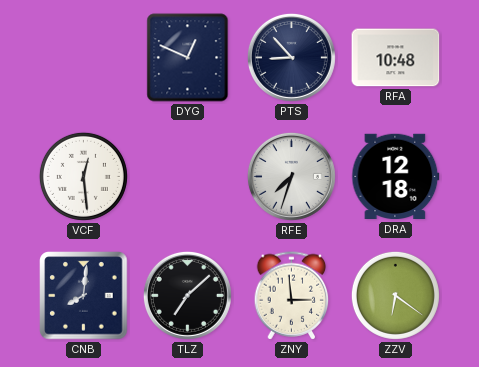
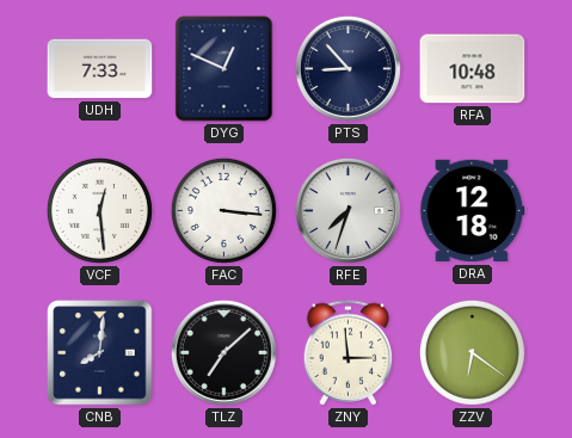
UDH: none -> 7:33 (100, 69)
FAC: none -> 3:16 (223, 210)
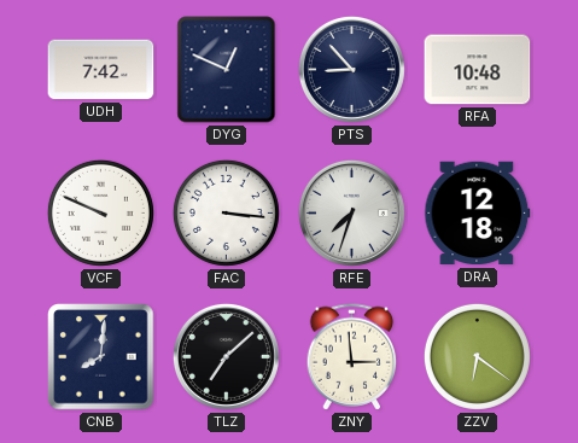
UDH: 7:33 -> 7:42 (101, 70)
VCF: 12:29 -> 9:49 (100, 212)
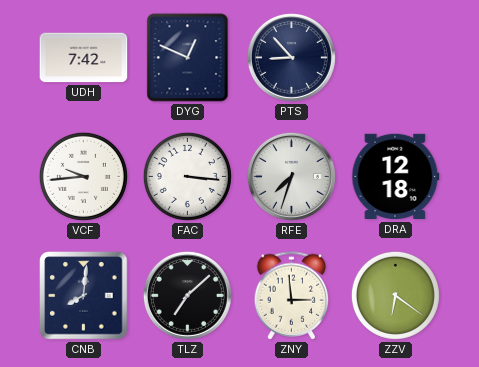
RFA: 10:48 -> none (478, 70)
VCF: 9:49 -> 9:44 (83, 176)
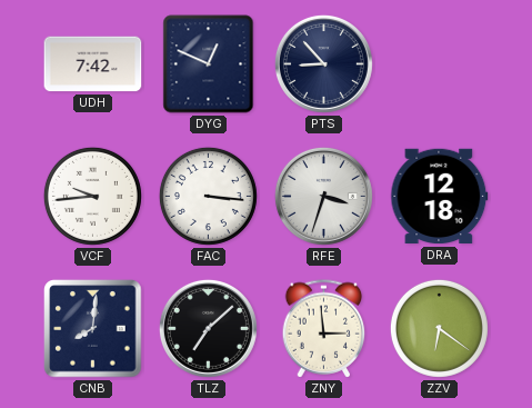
RFE: 7:33 -> 3:33 (323, 196)
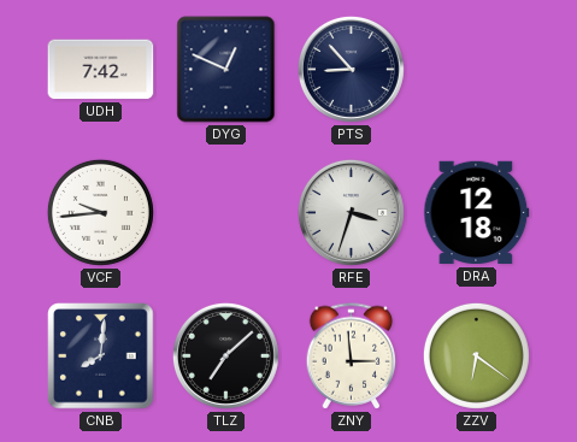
FAC: 3:16 -> none (208, 196)
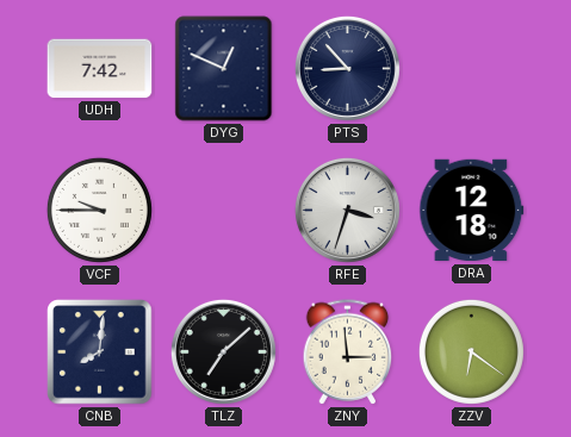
VCF: 9:44 -> 9:45 (99, 210)
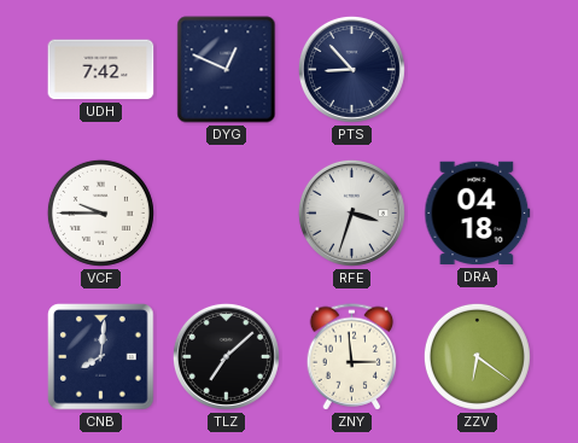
DRA: 12:18 -> 04:18 (478, 214)
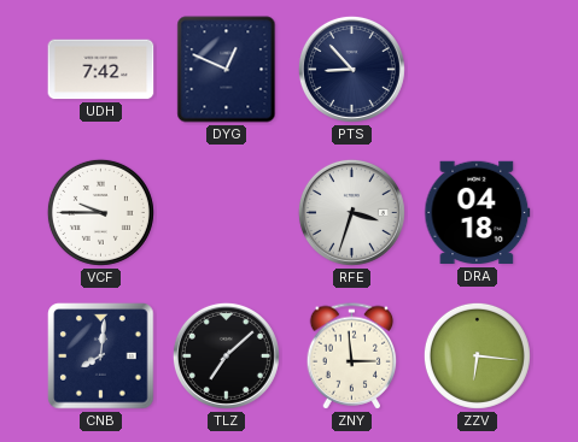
ZZV: 6:21 -> 6:16 (477, 355)
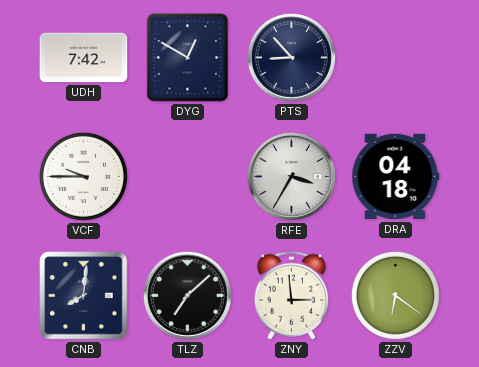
DYG: 12:49 -> 12:50 (188, 58)
RFE: 3:33 -> 3:35 (291, 176)
ZZV: 6:16 -> 6:21 (395, 295)
